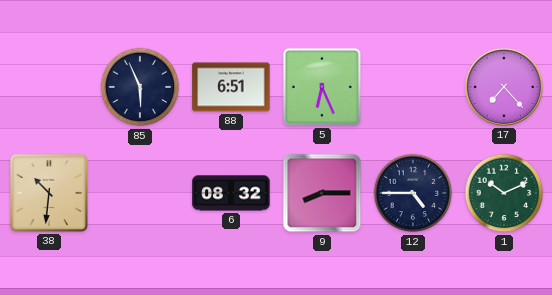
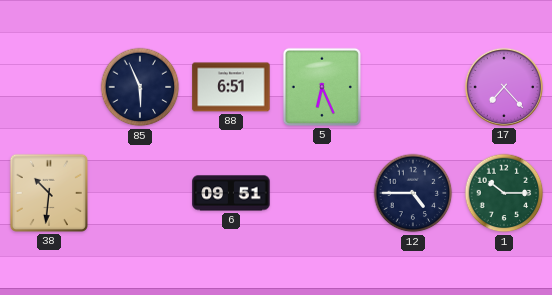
6: 08:32 -> 09:51 (231, 193)
9: 8:15 -> none (322, 193)
1: 10:11 -> 10:15 (504, 193)
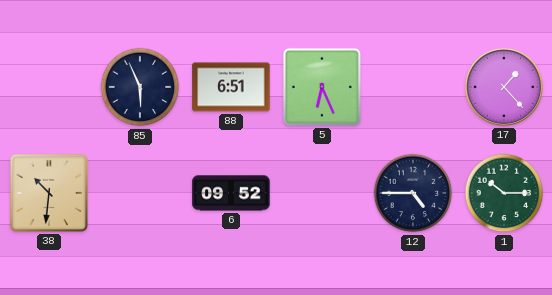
17: 7:23 -> 1:23 (504, 87)
6: 09:51 -> 09:52 (231, 193)
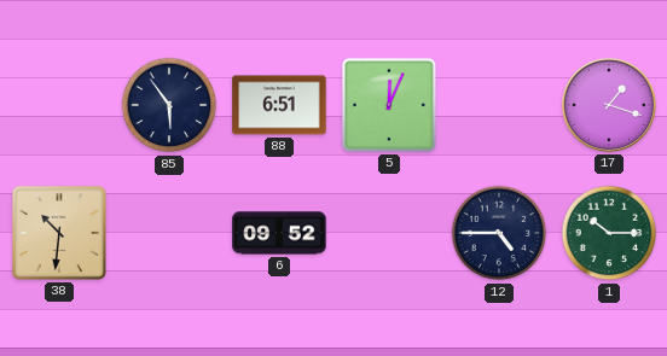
85: 5:56 -> 5:54 (169, 105)
5: 6:26 -> 12:04 (389, 105)
17: 1:23 -> 1:18 (609, 105)
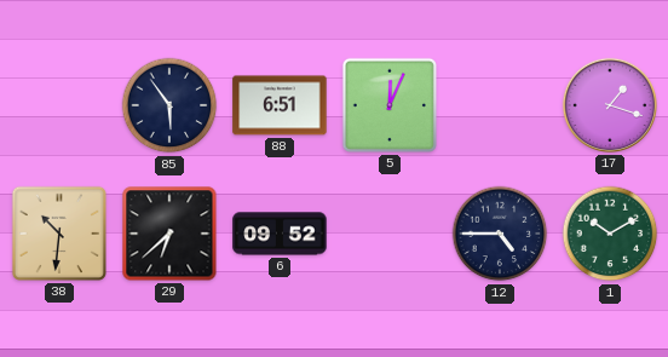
29: none -> 6:38 (169, 234)
1: 10:15 -> 10:10 (610, 234)
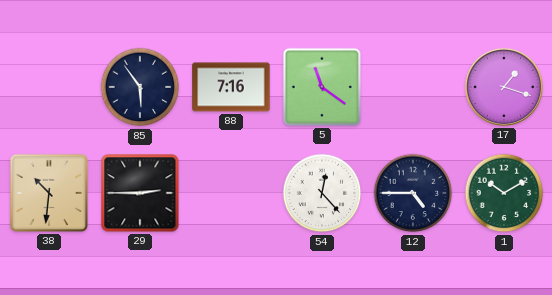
88: 6:51 -> 7:16 (231, 87)
5: 12:04 -> 11:21 (322, 87)
29: 6:38 -> 2:45 (140, 193)
6: 09:52 -> none (280, 234)
54: none -> 12:23 (322, 193)
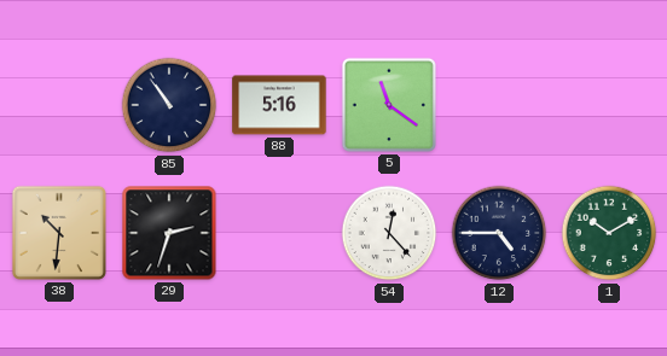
85: 5:54 -> 10:54 (169, 105)
88: 7:16 -> 5:16 (279, 105)
17: 1:18 -> none (504, 87)
29: 2:45 -> 2:33 (169, 233)
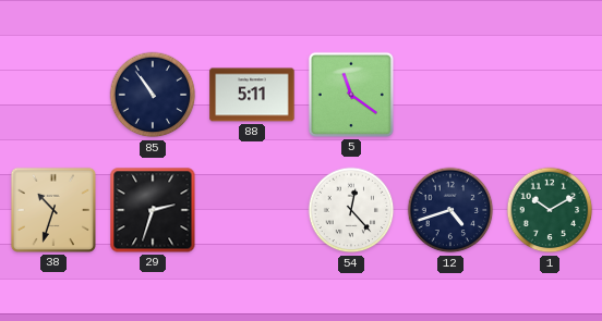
88: 5:16 -> 5:11 (252, 95)
38: 10:31 -> 10:33 (53, 210)
12: 4:45 -> 4:42 (450, 210)
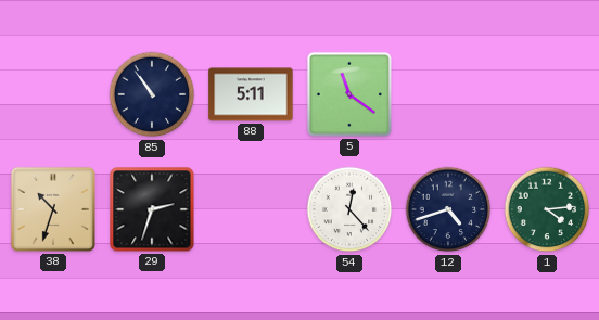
1: 10:10 -> 4:14 (547, 209)
